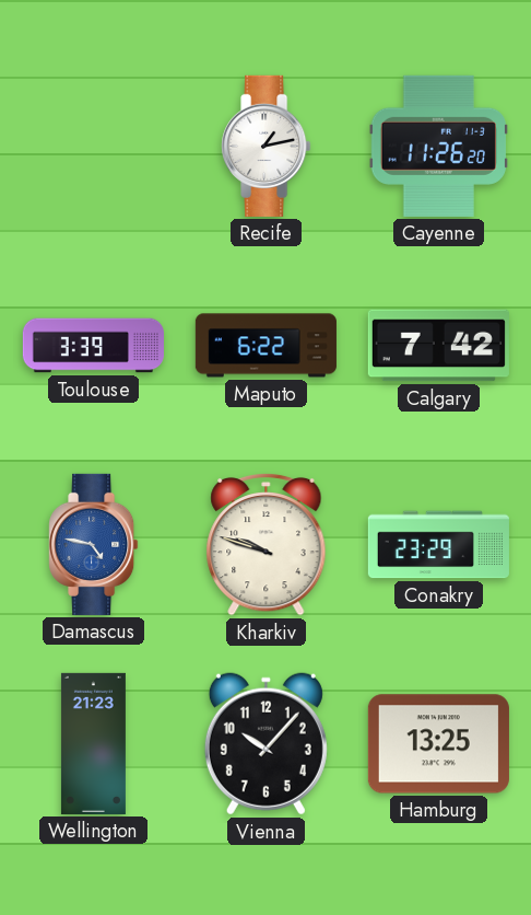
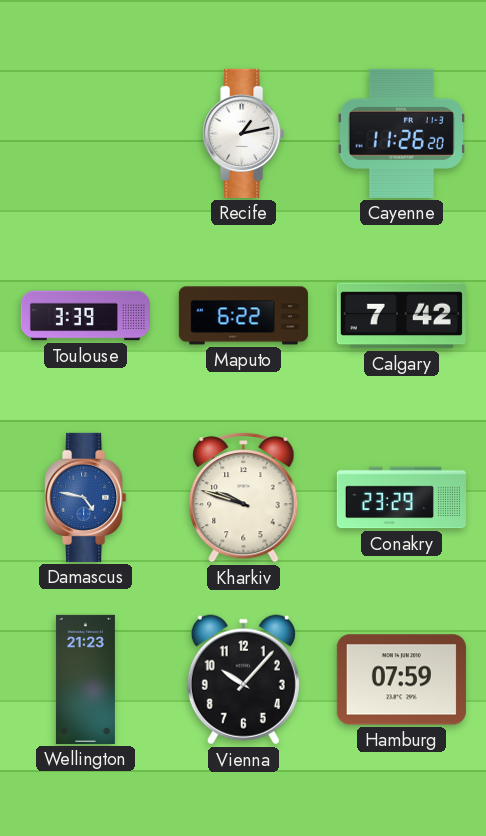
Hamburg: 13:25 -> 07:59 (401, 680)
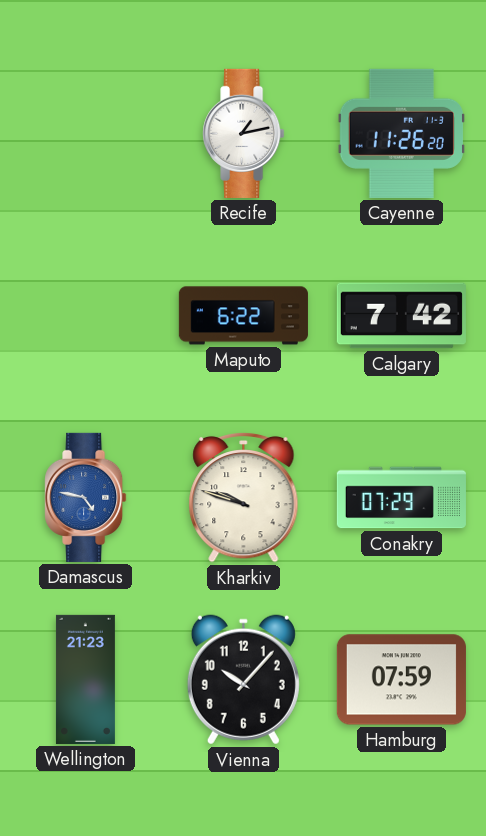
Toulouse: 3:39 -> none (85, 316)
Conakry: 23:29 -> 07:29 (401, 498)
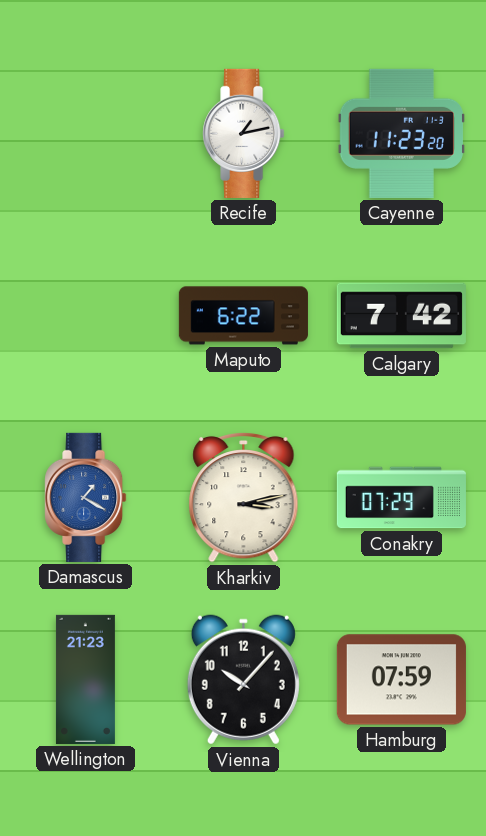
Cayenne: 11:26 -> 11:23 (401, 133)
Damascus: 4:47 -> 1:20 (86, 497)
Kharkiv: 9:48 -> 3:13 (244, 497)
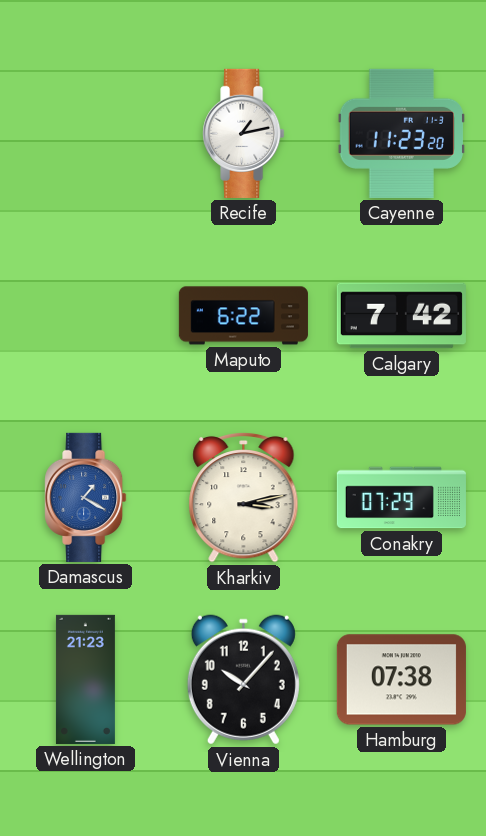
Hamburg: 07:59 -> 07:38 (401, 680)
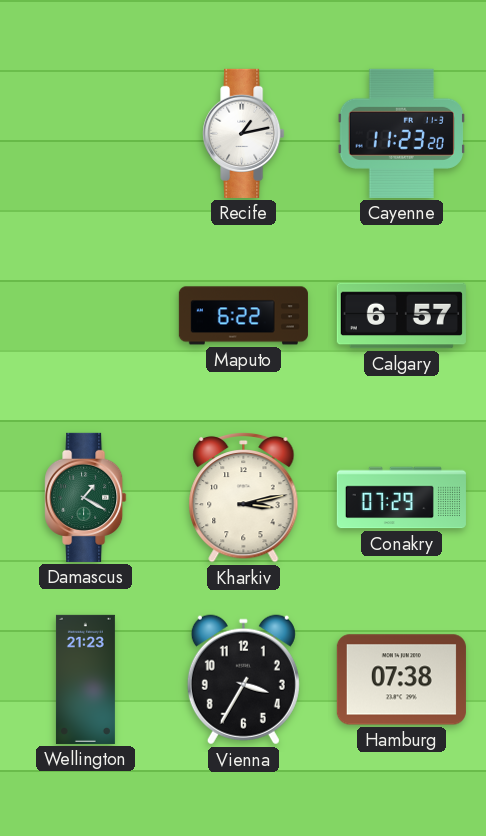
Calgary: 7:42 -> 6:57 (401, 316)
Damascus dial: blue -> green (86, 497)
Vienna: 10:07 -> 3:35 (243, 680)
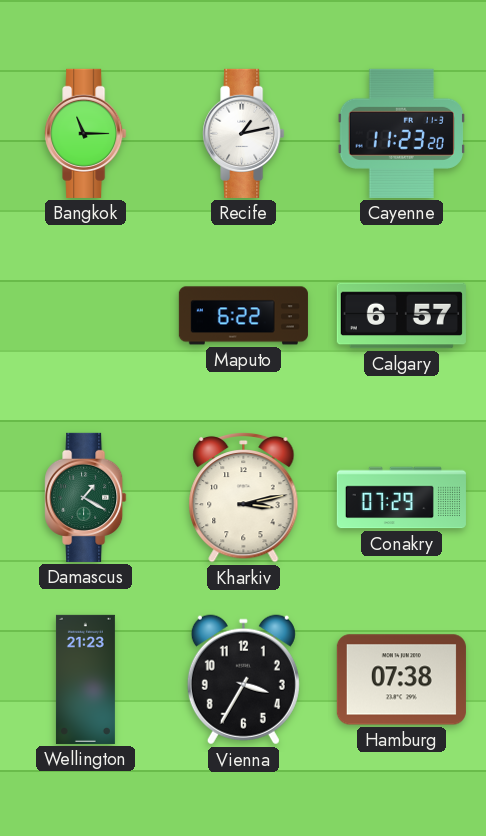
Bangkok: none -> 11:15 (86, 133)
